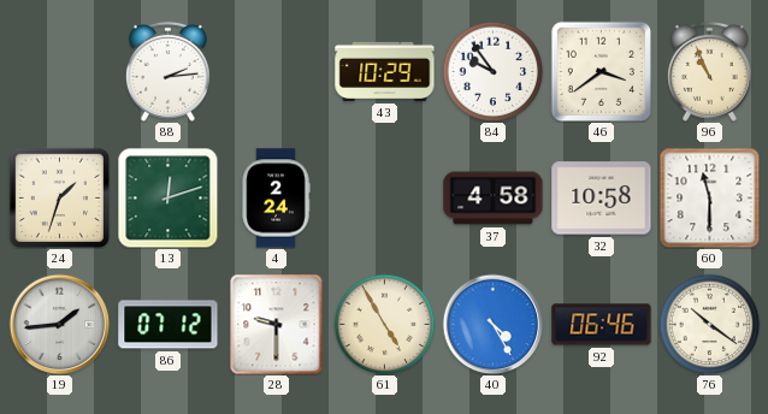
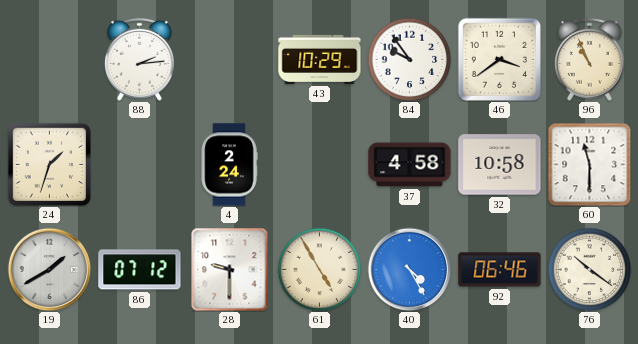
13: 12:12 -> none (167, 197)
19: 1:44 -> 1:40 (49, 269)
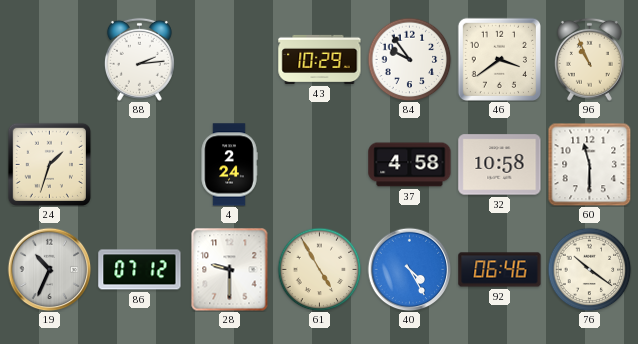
19: 1:40 -> 10:34 (49, 269)
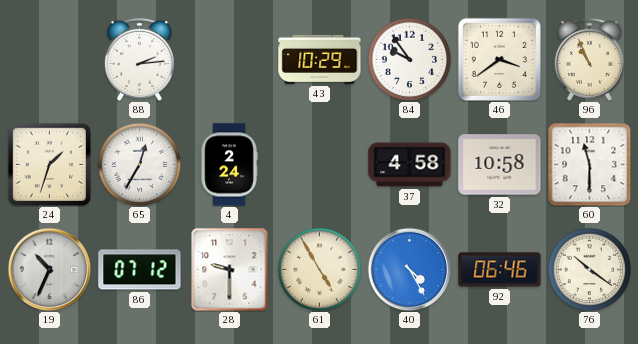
65: none -> 12:35 (139, 164)
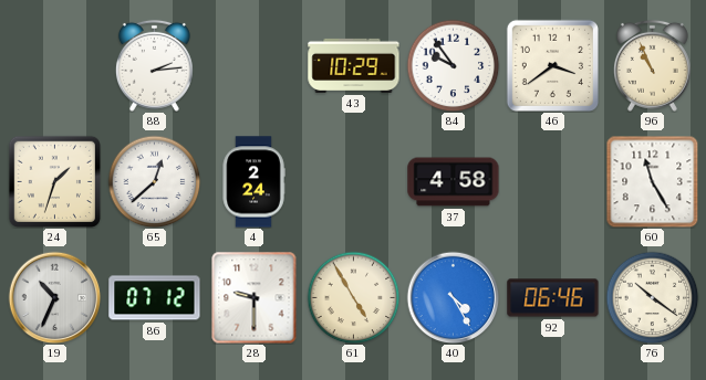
65: 12:35 -> 12:38 (154, 181)
32: 10:58 -> none (500, 165)
60: 11:30 -> 11:25 (652, 181)
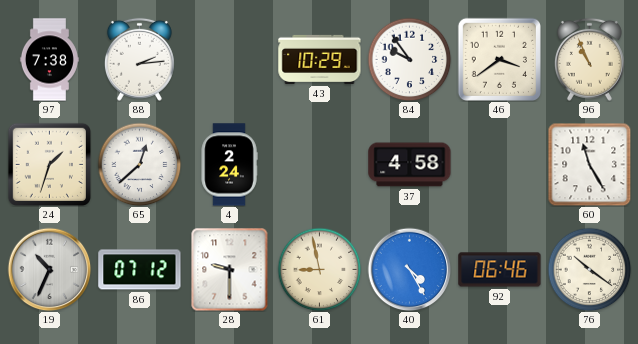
97: none -> 7:38 (49, 60)
61: 4:55 -> 8:58 (319, 269)
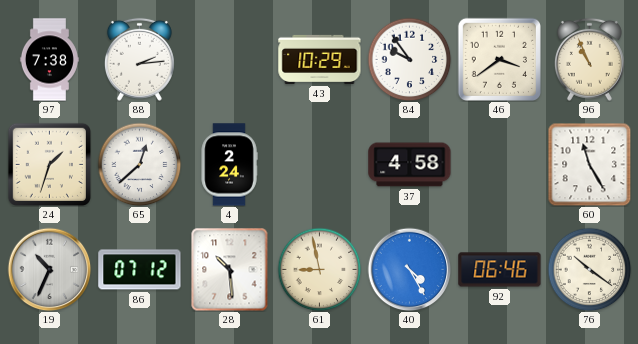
28: 9:30 -> 10:29 (230, 269)
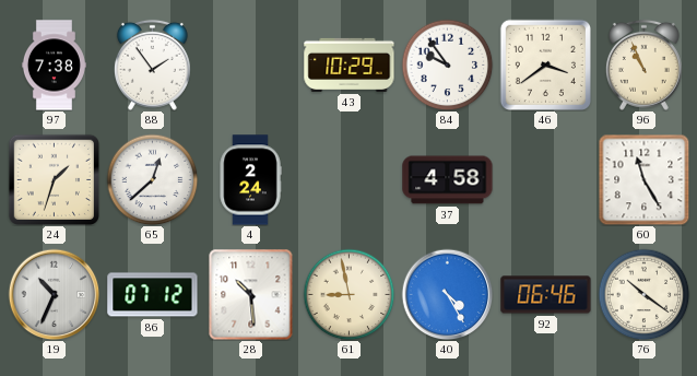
88: 2:14 -> 1:54 (152, 64)
